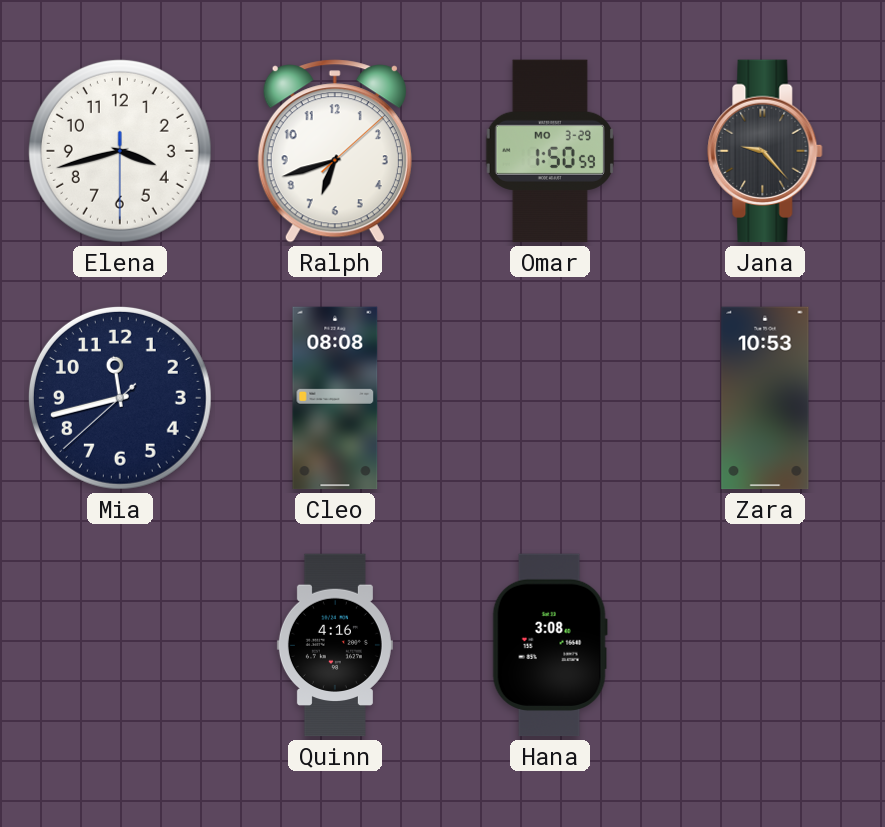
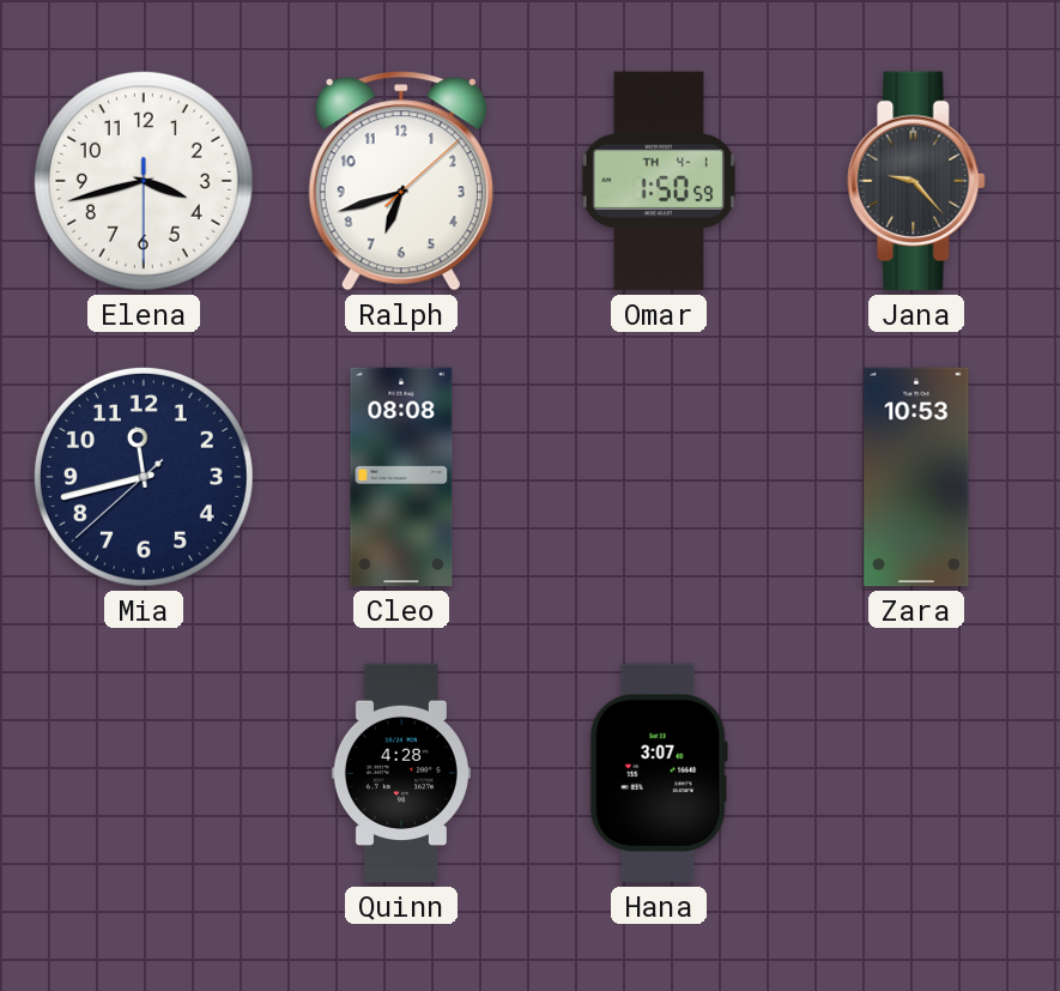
Omar date: MO 3-29 -> TH 4-1 (659, 181)
Quinn: 4:16 -> 4:28 (401, 773)
Hana: 3:08 -> 3:07 (659, 773)
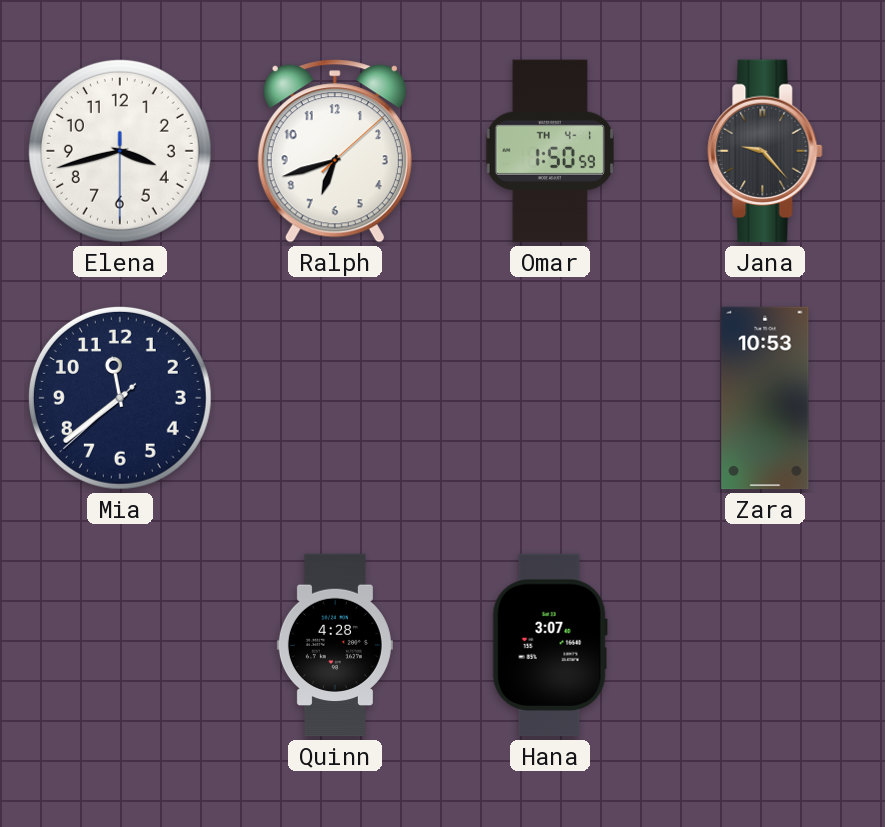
Mia: 11:42 -> 11:38 (120, 398)
Cleo: 08:08 -> none (401, 477)
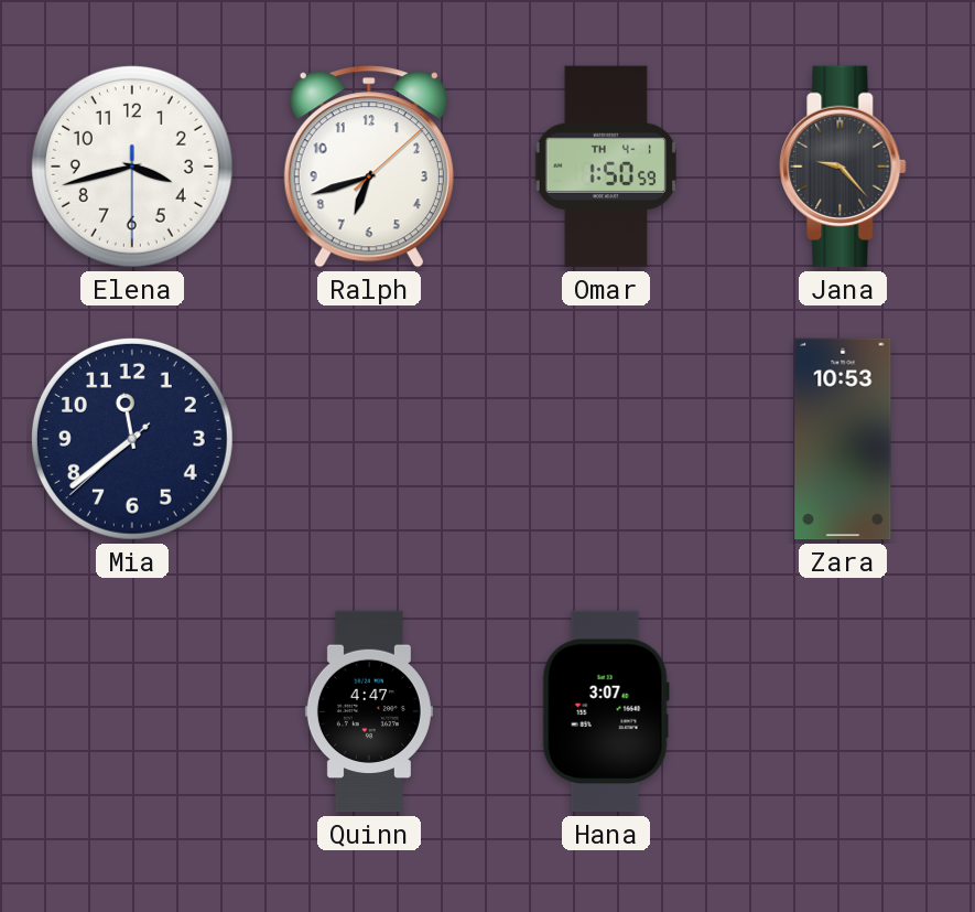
Quinn: 4:28 -> 4:47 (369, 711)
